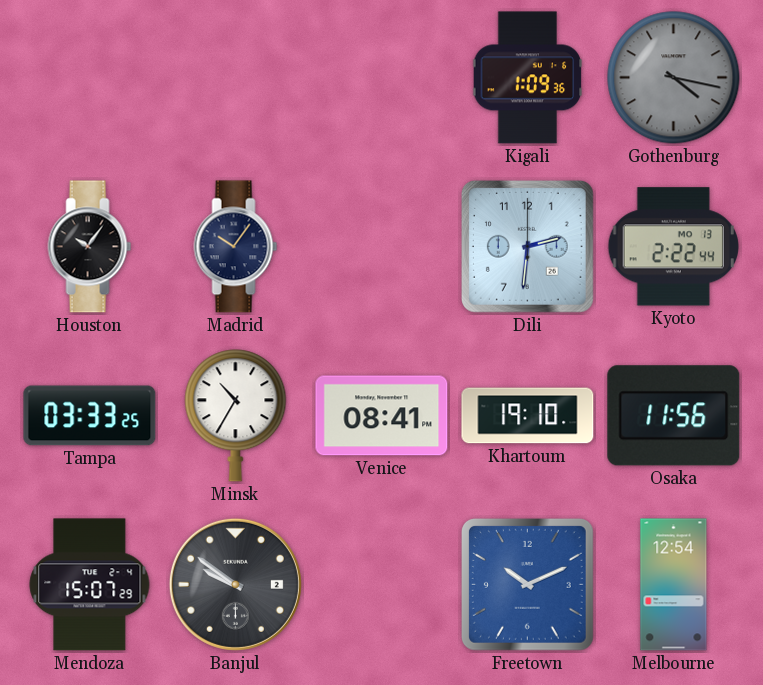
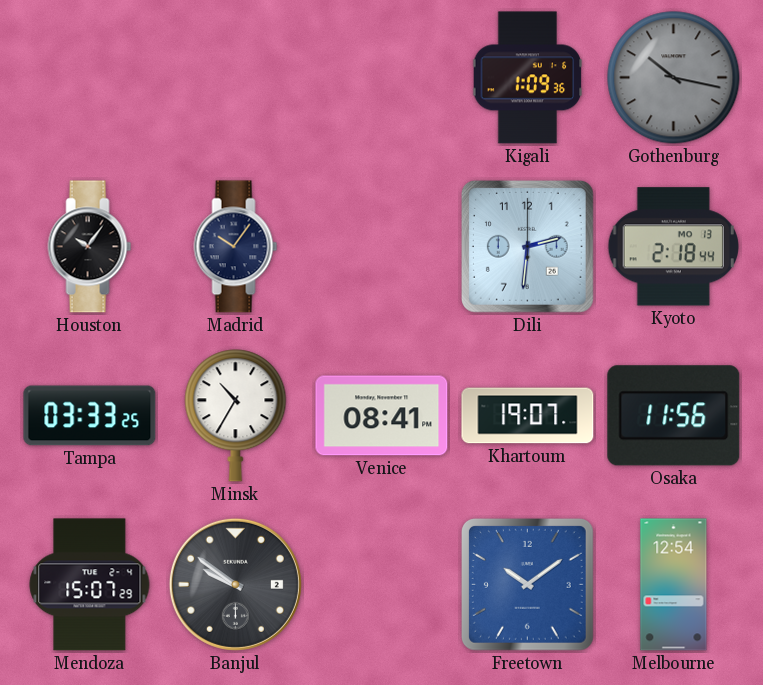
Gothenburg: 4:17 -> 10:17 (674, 78)
Kyoto: 2:22 -> 2:18 (673, 247)
Khartoum: 19:10 -> 19:07 (528, 416)
Freetown: 10:11 -> 10:09 (527, 584)
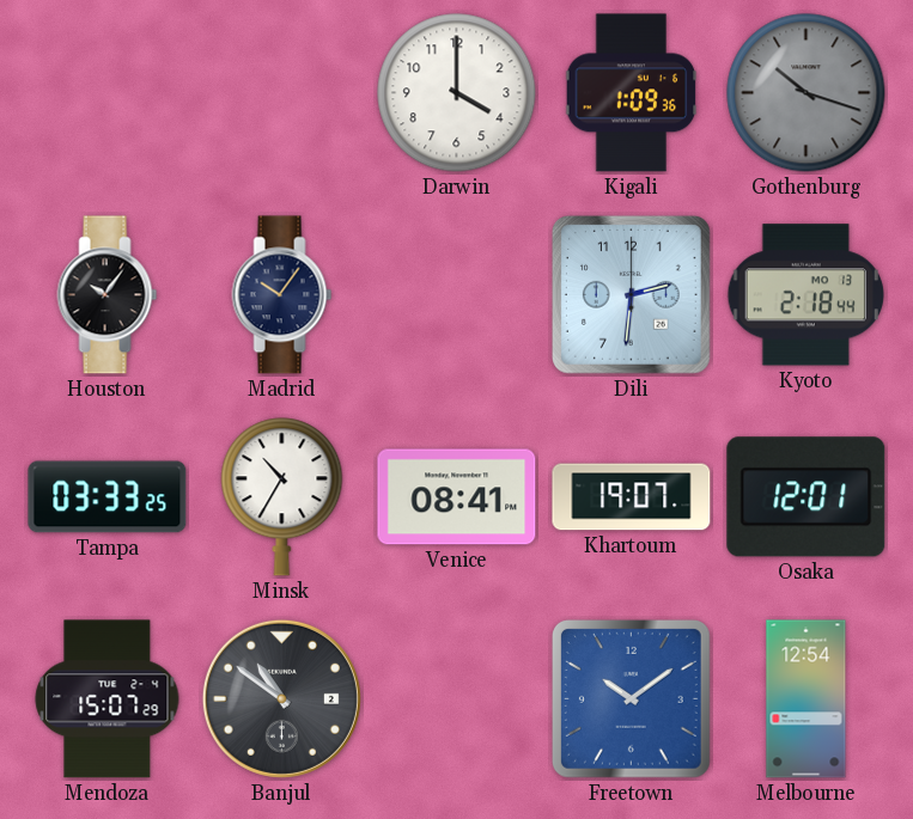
Darwin: none -> 4:00 (457, 93)
Gothenburg: 10:17 -> 10:18 (807, 93)
Osaka: 11:56 -> 12:01 (807, 497)
Banjul: 9:51 -> 10:51 (281, 698)
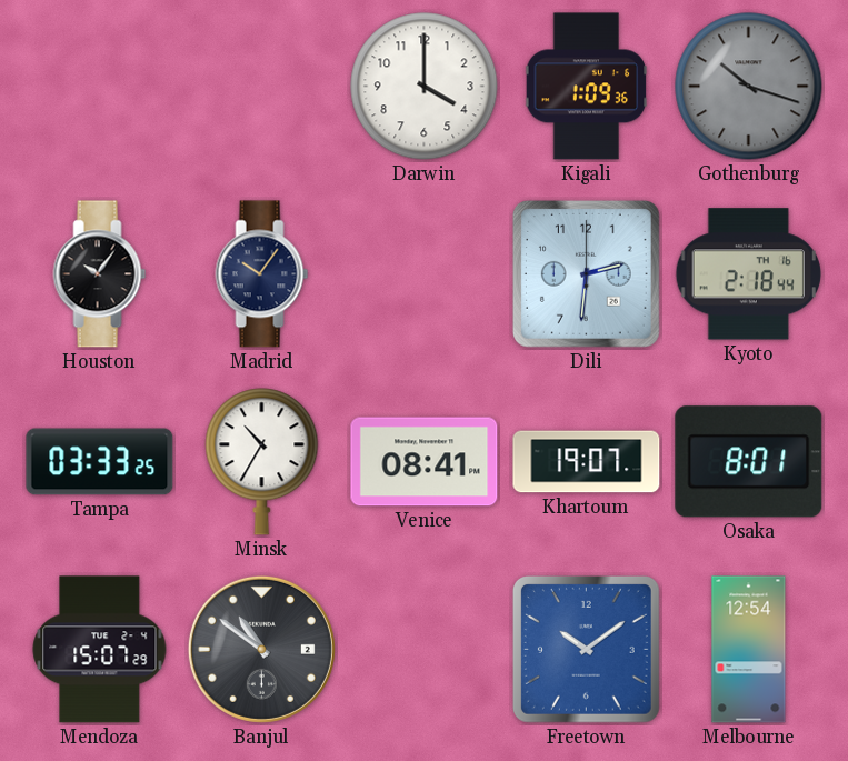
Kyoto date: MO 13 -> TH 16 (748, 274)
Osaka: 12:01 -> 8:01 (749, 462)
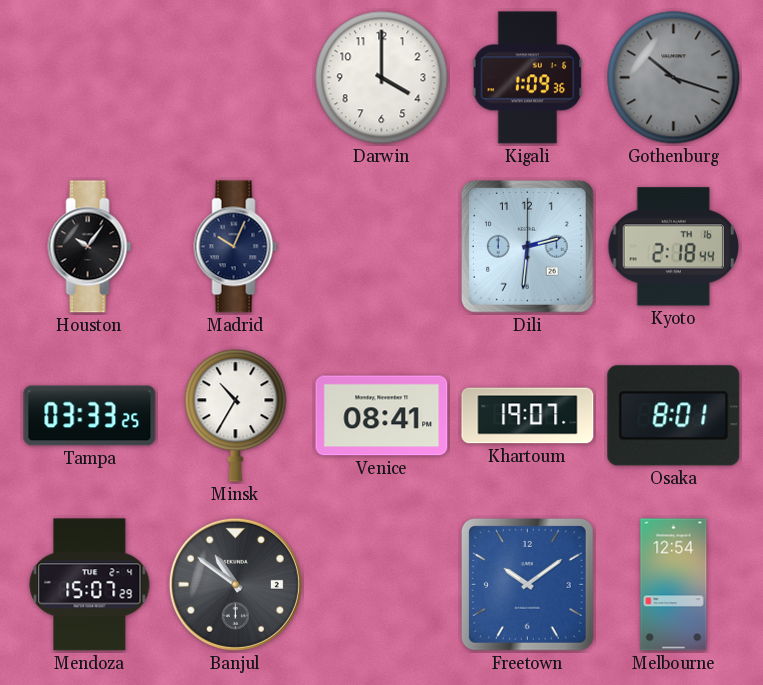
Madrid: 10:06 -> 10:04 (236, 247)
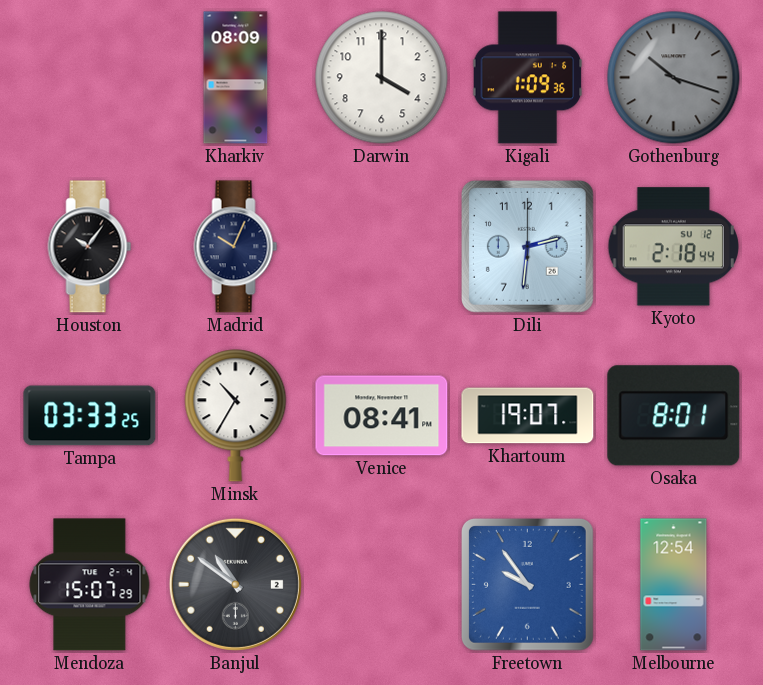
Kharkiv: none -> 08:09 (236, 78)
Kyoto date: TH 16 -> SU 12 (673, 247)
Freetown: 10:09 -> 9:54 (527, 584)
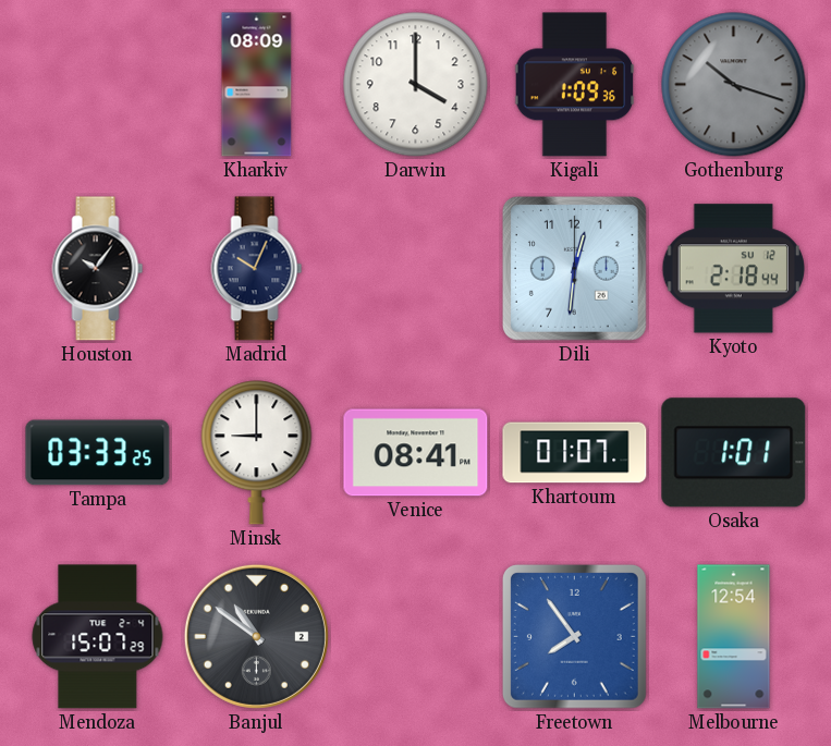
Dili: 2:31 -> 12:31 (574, 268)
Minsk: 10:35 -> 9:00 (257, 453)
Khartoum: 19:07 -> 01:07 (575, 453)
Osaka: 8:01 -> 1:01 (734, 453)
Freetown: 9:54 -> 7:54 (574, 636)
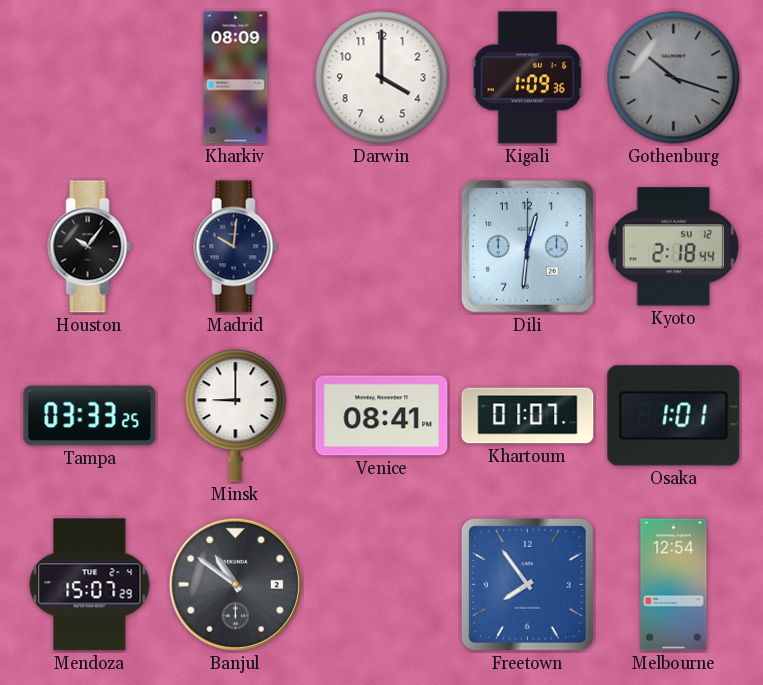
Madrid: 10:04 -> 10:01 (236, 247)
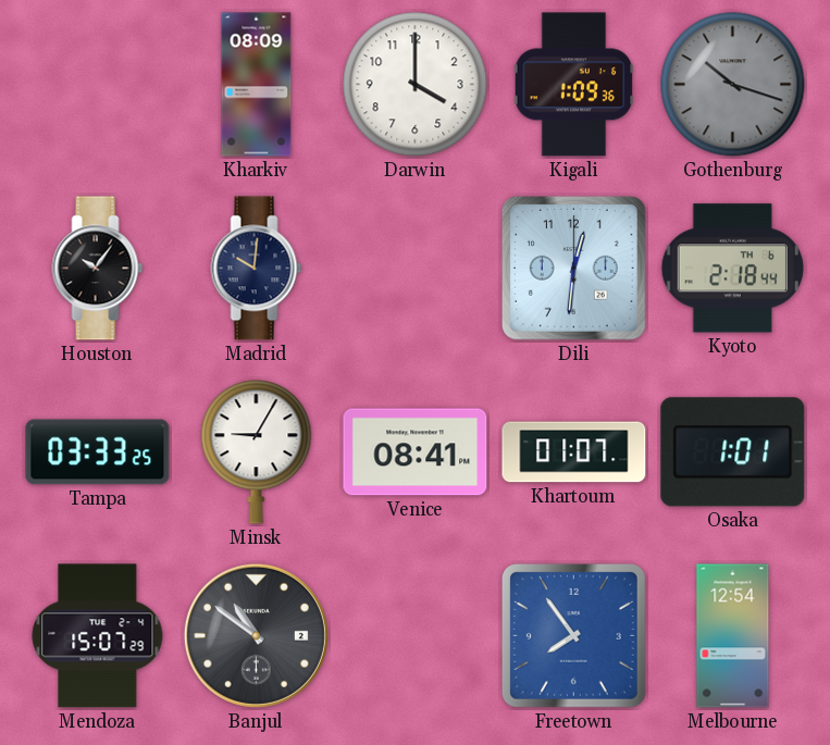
Kyoto date: SU 12 -> TH 6 (732, 269)
Minsk: 9:00 -> 9:05 (257, 452)
